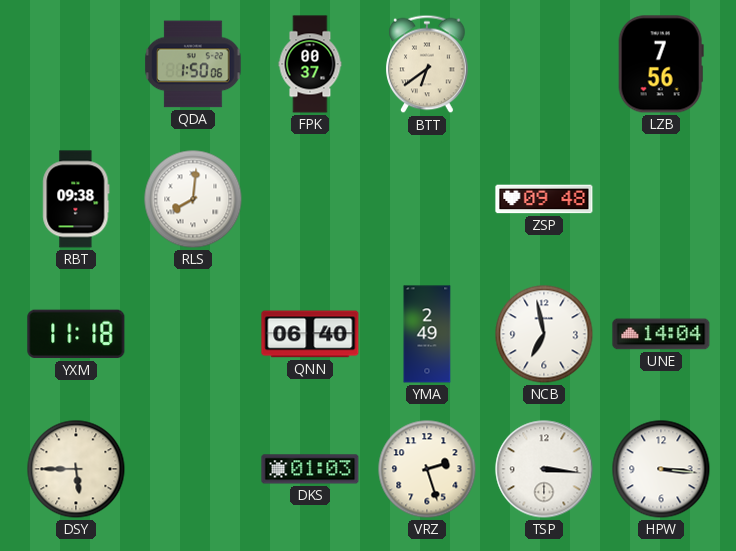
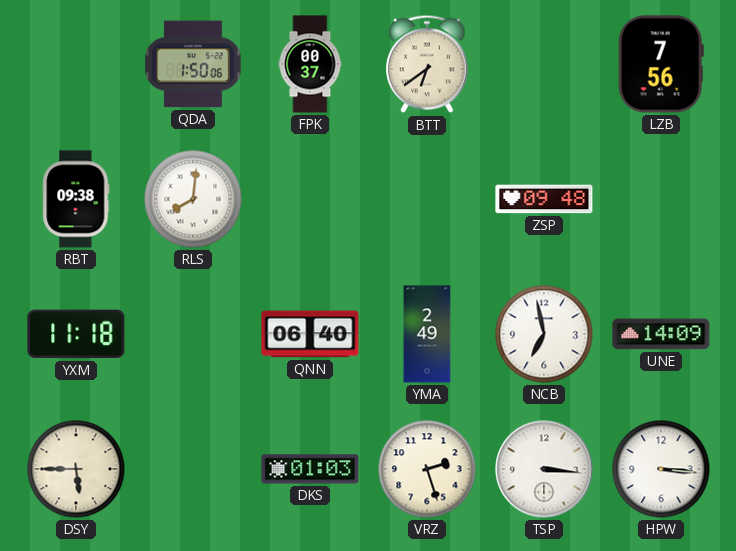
UNE: 14:04 -> 14:09 (661, 334)
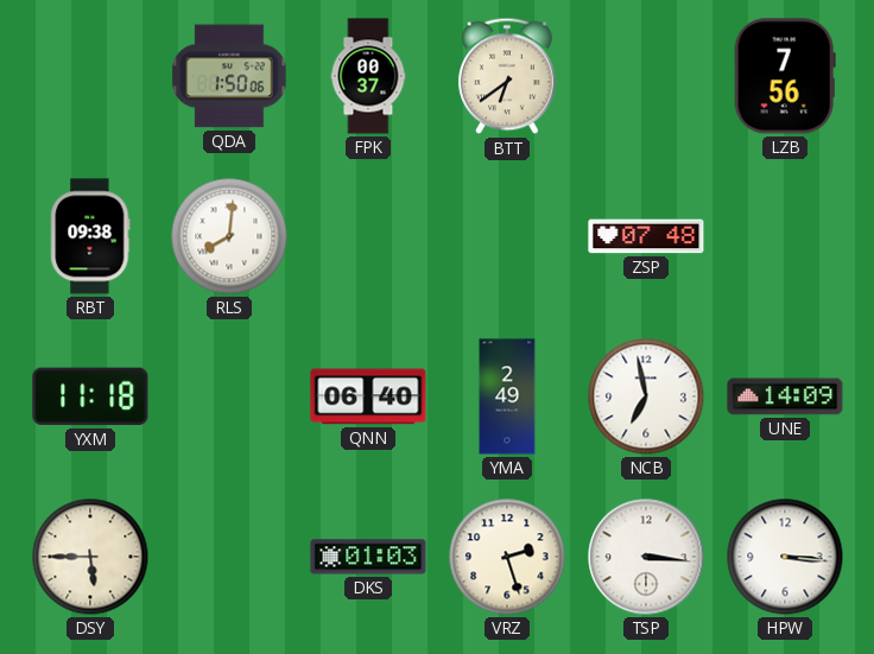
ZSP: 09:48 -> 07:48 (646, 236)
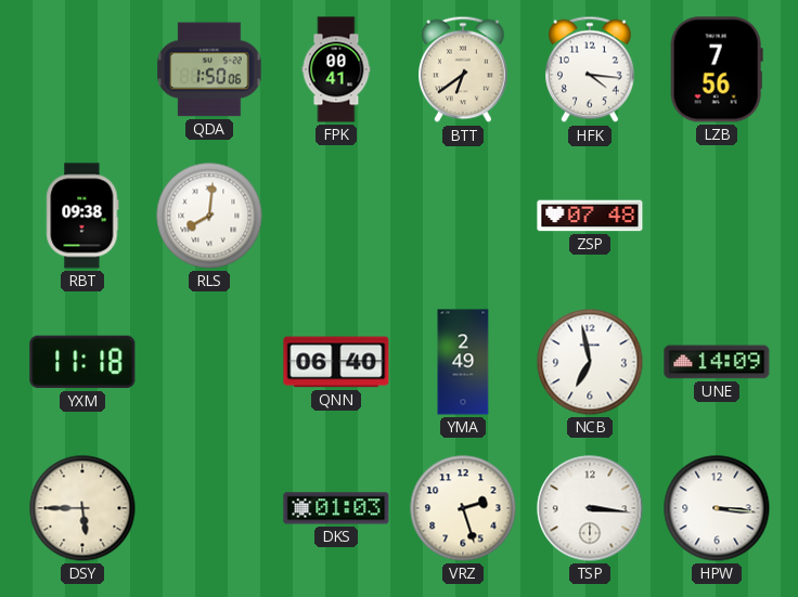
FPK: 00:37 -> 00:41 (336, 69)
HFK: none -> 4:16 (591, 69)
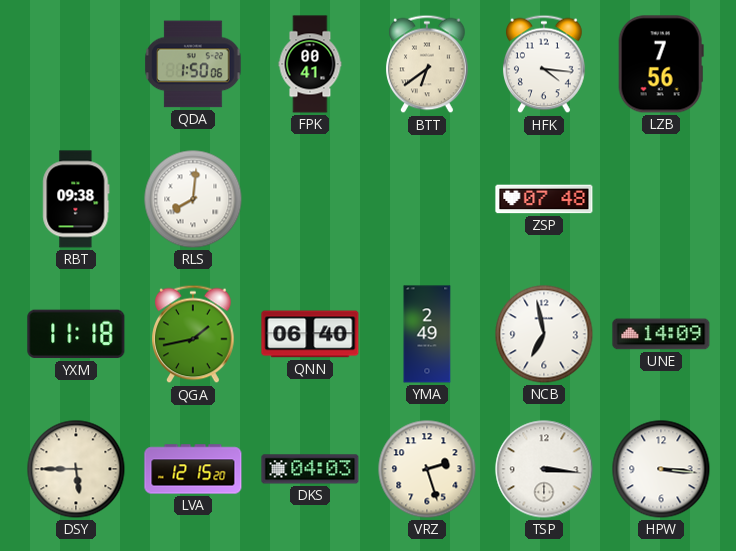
QGA: none -> 1:43 (194, 334)
LVA: none -> 12:15 (193, 469)
DKS: 01:03 -> 04:03 (310, 469)
